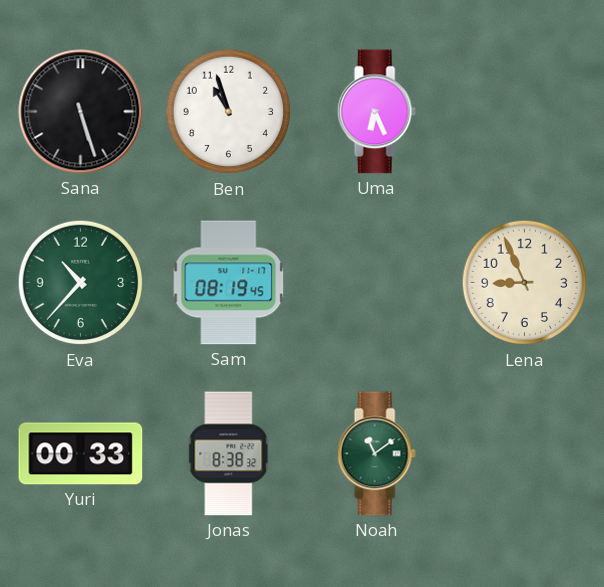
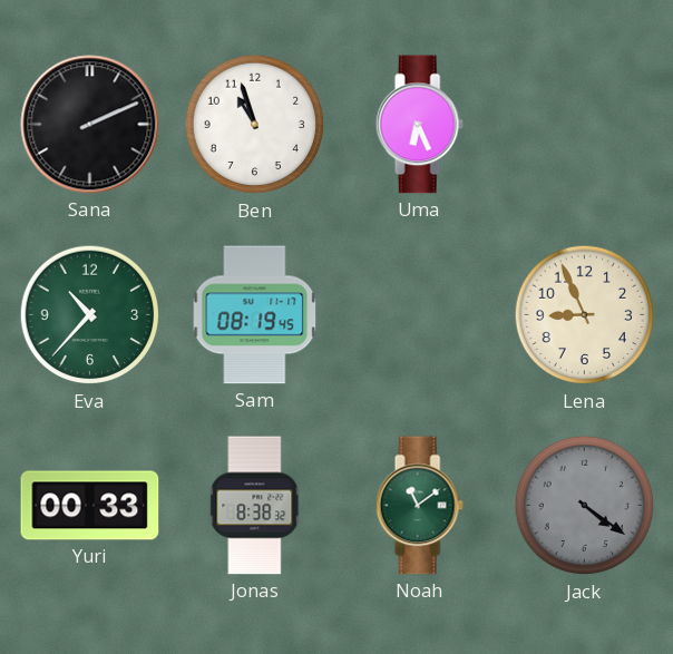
Sana: 5:27 -> 2:11 (90, 125)
Jack: none -> 4:21 (585, 506)
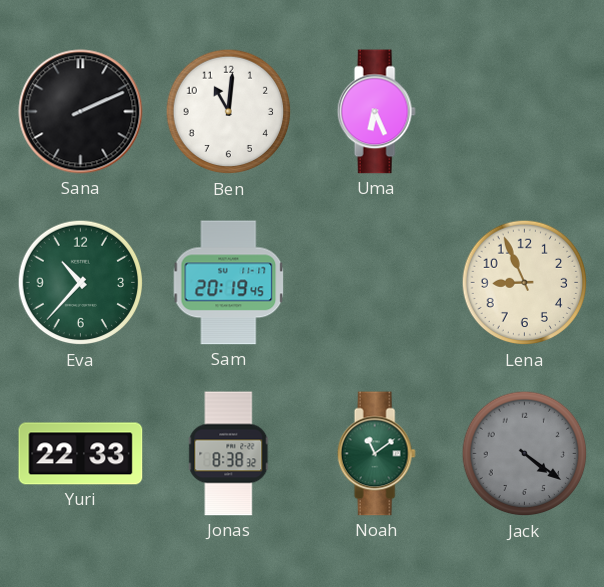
Ben: 10:57 -> 11:01 (229, 112)
Sam: 08:19 -> 20:19 (229, 283)
Yuri: 00:33 -> 22:33 (81, 454)
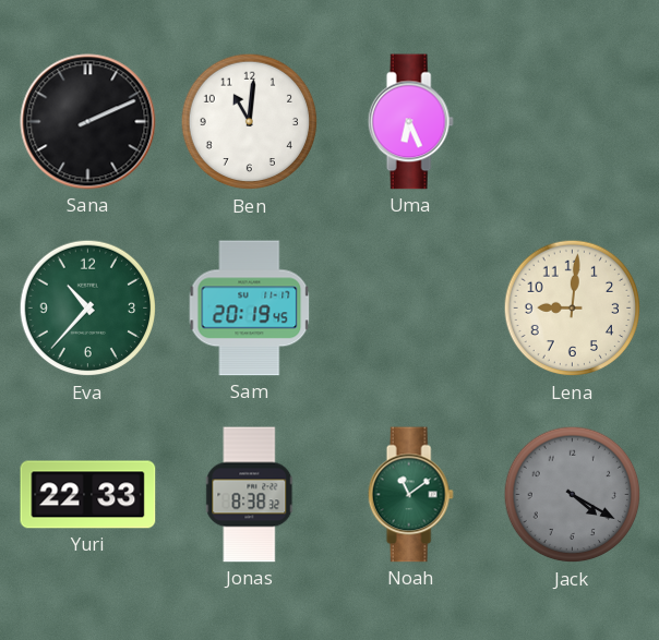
Lena: 8:56 -> 9:01 (573, 309)
Jack: 4:21 -> 4:20 (573, 495)
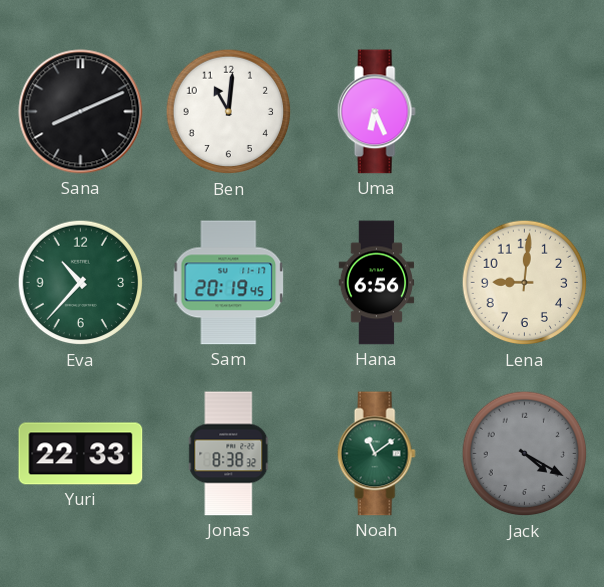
Sana: 2:11 -> 8:11 (81, 112)
Hana: none -> 6:56 (377, 283)
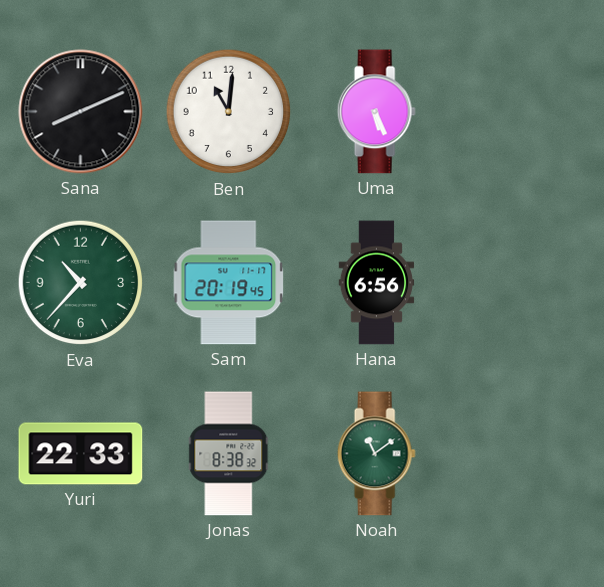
Uma: 6:26 -> 5:26 (376, 112)
Lena: 9:01 -> none (525, 283)
Jack: 4:20 -> none (525, 454)
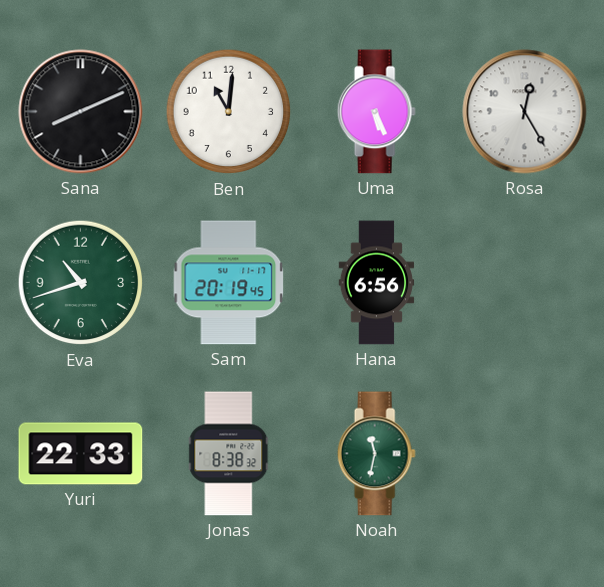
Rosa: none -> 12:25 (525, 112)
Eva: 10:37 -> 10:42 (81, 283)
Noah: 11:09 -> 11:32 (376, 454)
